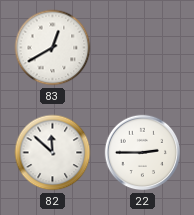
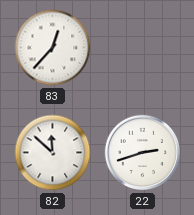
83: 12:40 -> 12:37 (53, 48)
22: 2:45 -> 2:42 (143, 153)
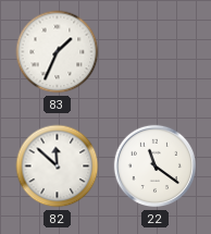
83: 12:37 -> 1:34 (58, 52)
22: 2:42 -> 11:21 (156, 167)
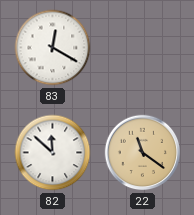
83: 1:34 -> 12:20 (53, 48)
22 dial: white -> champagne (143, 153)
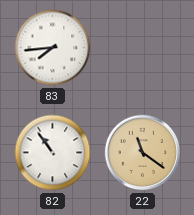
83: 12:20 -> 7:44 (53, 48)
82: 11:52 -> 10:54 (53, 153)
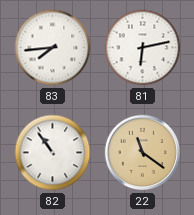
81: none -> 6:13 (143, 48)
